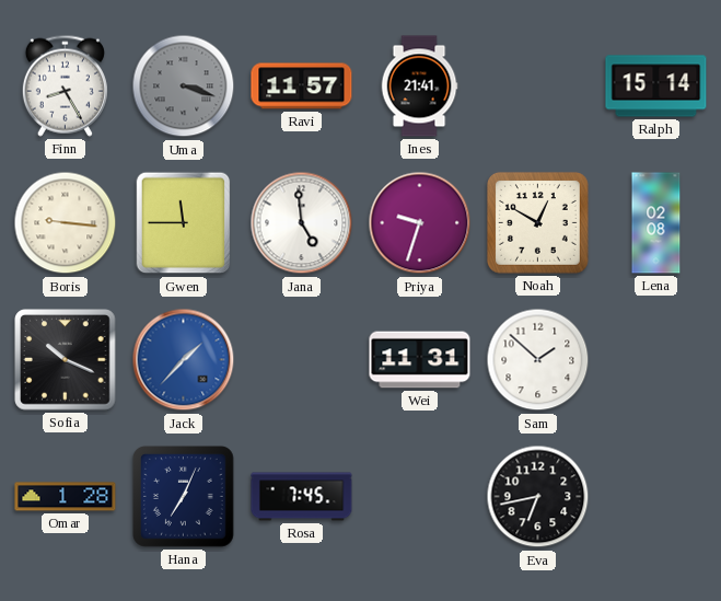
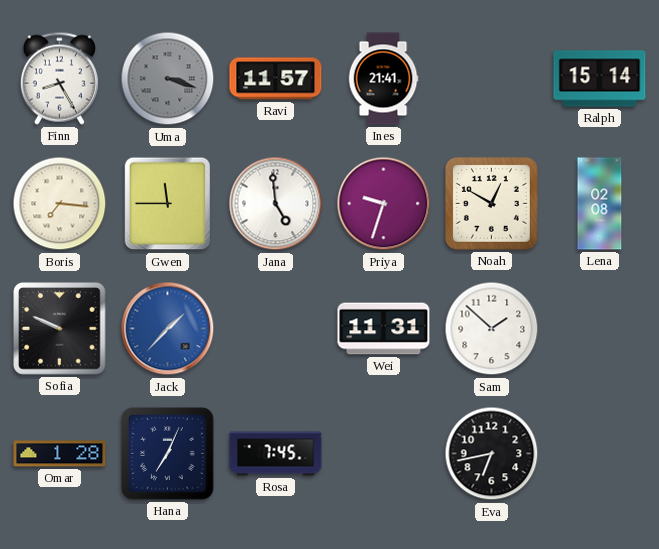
Boris: 9:16 -> 7:16 (60, 204)
Sofia: 10:19 -> 9:49 (60, 329)
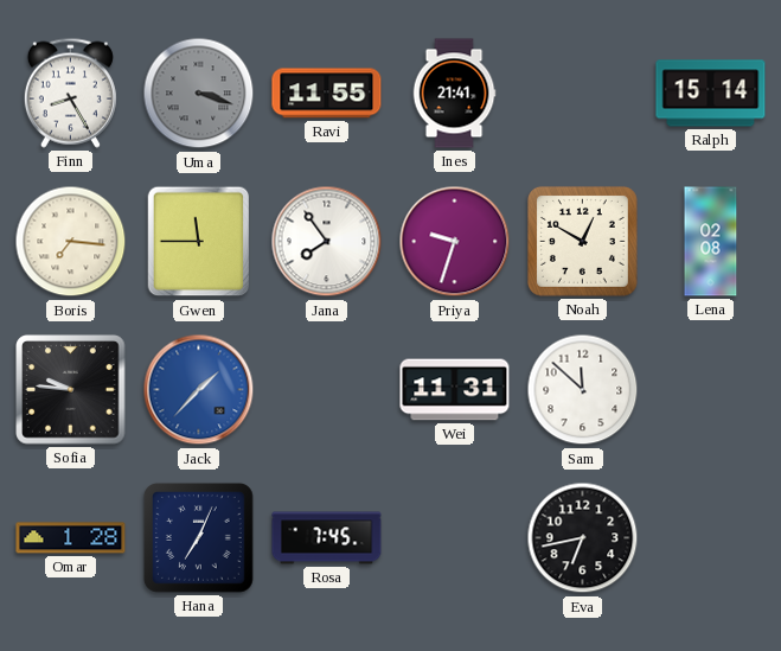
Ravi: 11:57 -> 11:55 (327, 94)
Jana: 4:59 -> 7:54 (327, 242)
Sofia: 9:49 -> 9:46 (71, 390)
Sam: 1:52 -> 11:52 (583, 390)
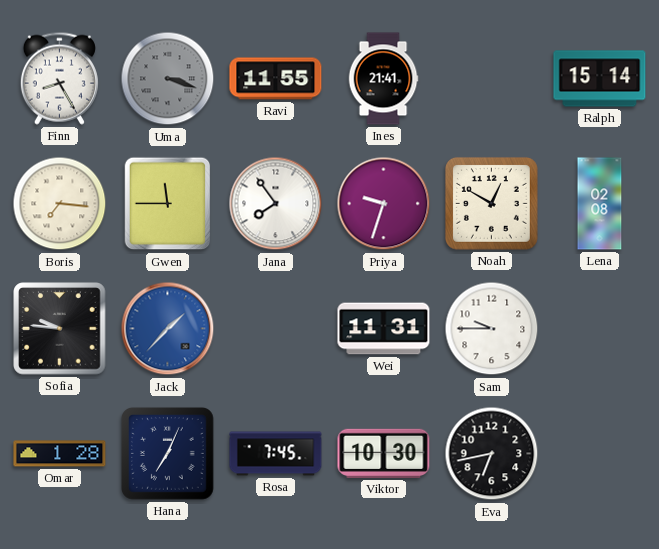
Sam: 11:52 -> 9:45 (492, 329)
Viktor: none -> 10:30 (384, 453)
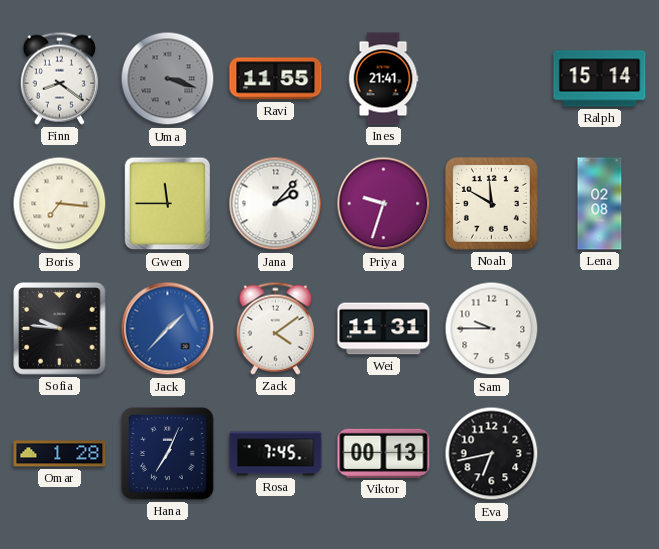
Finn: 8:25 -> 8:21 (59, 78)
Jana: 7:54 -> 2:07 (276, 204)
Noah: 12:50 -> 11:50 (491, 203)
Zack: none -> 4:09 (275, 328)
Viktor: 10:30 -> 00:13 (384, 453)
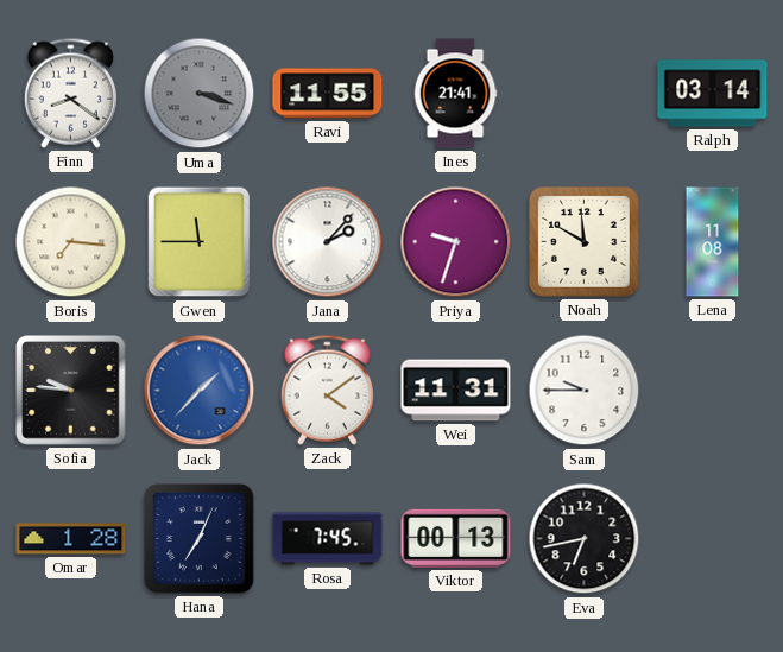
Ralph: 15:14 -> 03:14 (713, 94)
Lena: 02:08 -> 11:08 (713, 242)
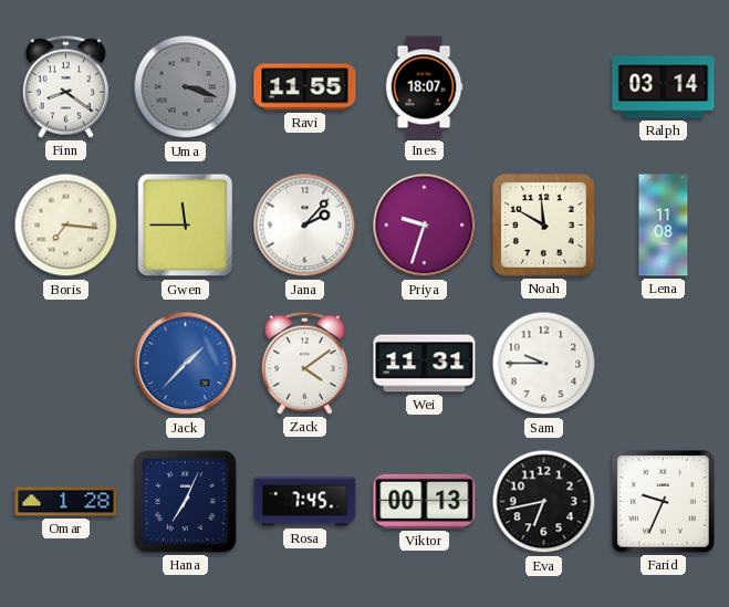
Ines: 21:41 -> 18:07 (424, 87)
Sofia: 9:46 -> none (71, 391)
Farid: none -> 9:34 (664, 502)
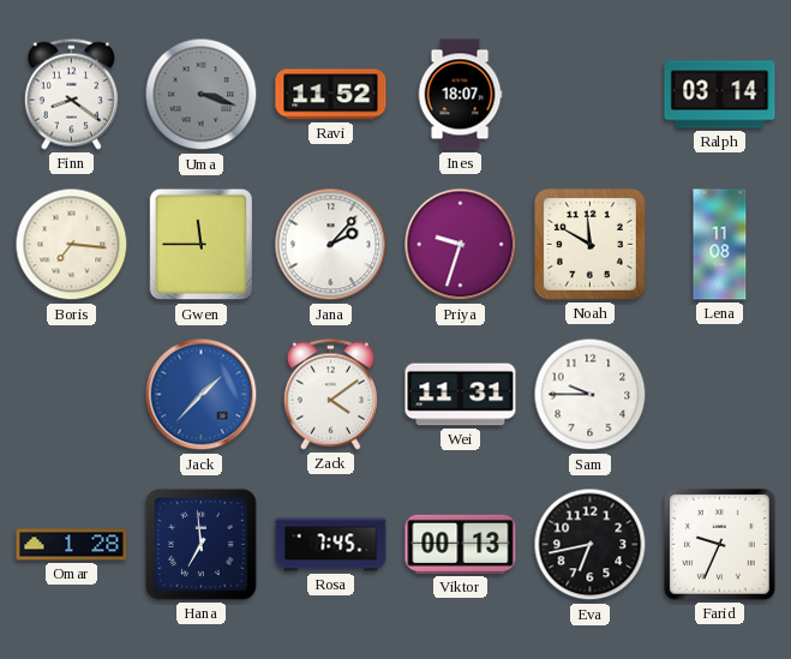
Ravi: 11:55 -> 11:52 (331, 95)
Hana: 7:04 -> 6:59 (200, 544)
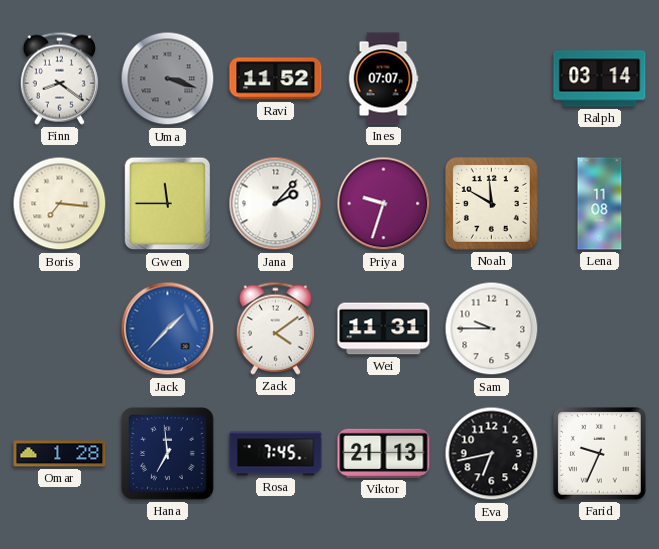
Ines: 18:07 -> 07:07 (383, 79)
Viktor: 00:13 -> 21:13 (384, 453)
